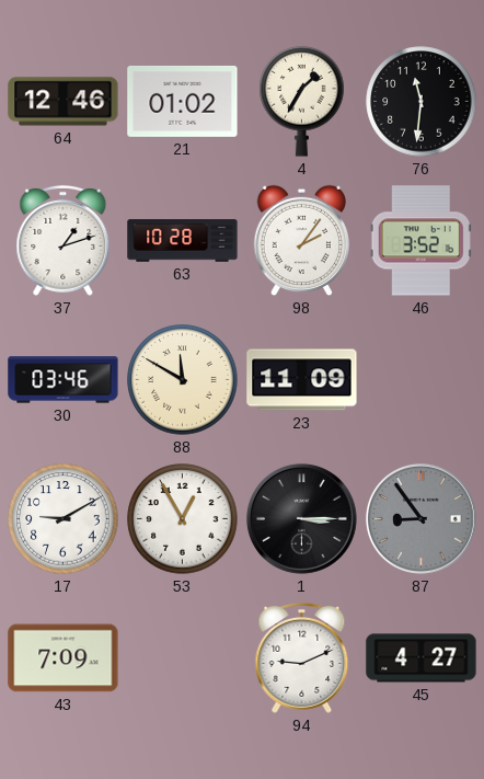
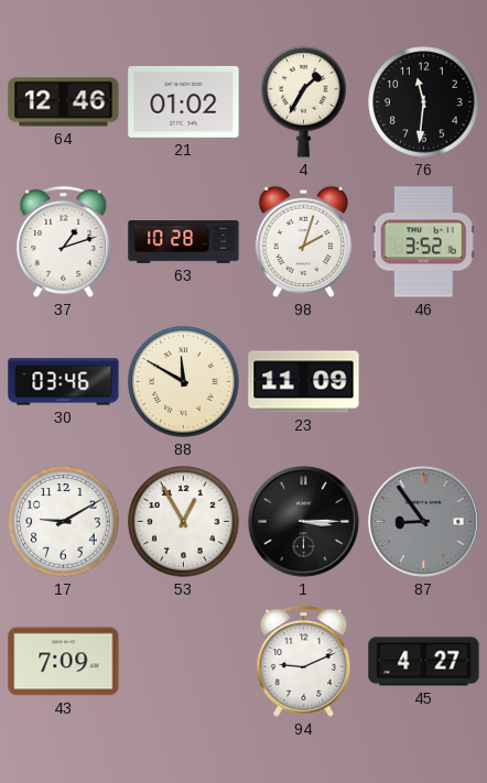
98: 2:06 -> 2:03 (303, 242)
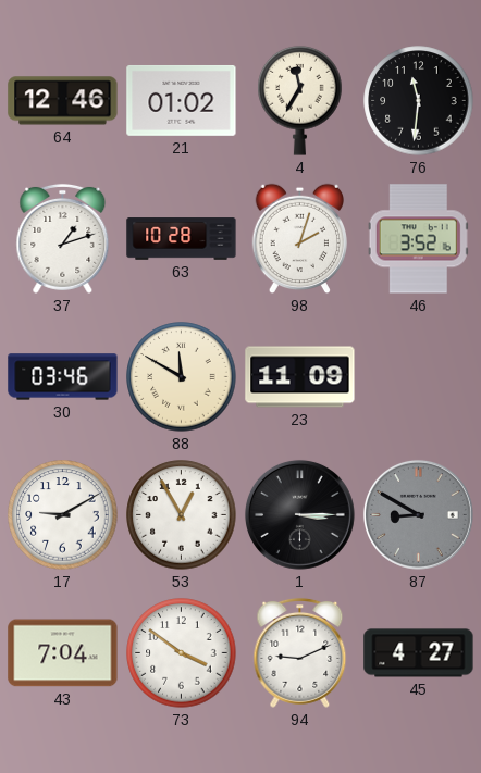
4: 1:35 -> 11:35 (300, 100)
87: 8:54 -> 8:50 (418, 514)
43: 7:09 -> 7:04 (63, 653)
73: none -> 3:51 (182, 653)
